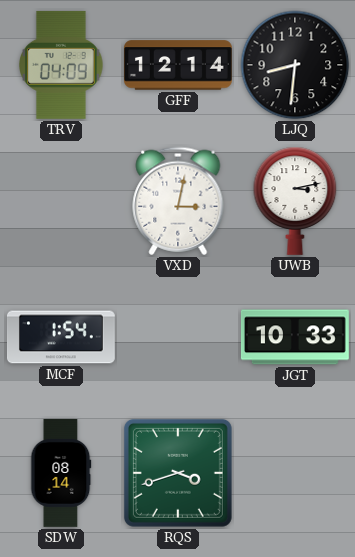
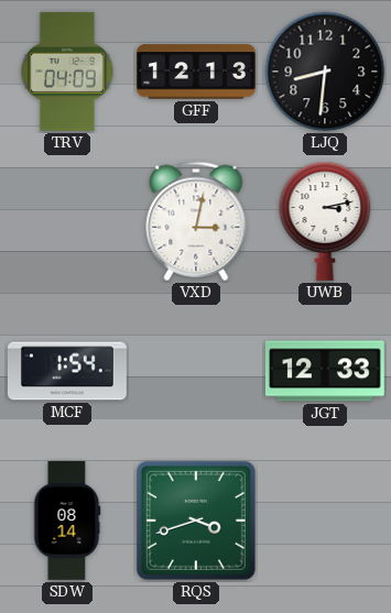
GFF: 12:14 -> 12:13 (196, 72)
JGT: 10:33 -> 12:33 (325, 371)
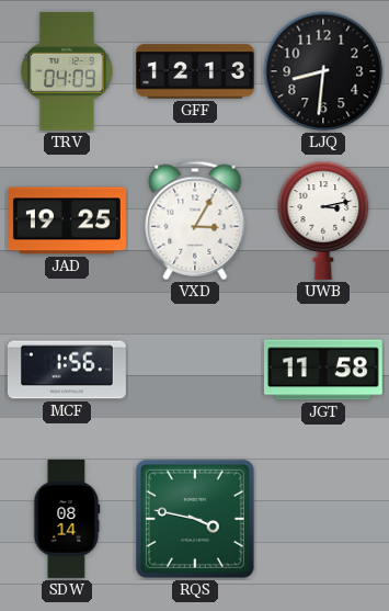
JAD: none -> 19:25 (67, 220)
VXD: 3:02 -> 3:05 (195, 220)
MCF: 1:54 -> 1:56 (67, 370)
JGT: 12:33 -> 11:58 (323, 370)
RQS: 3:42 -> 3:47 (195, 519)
